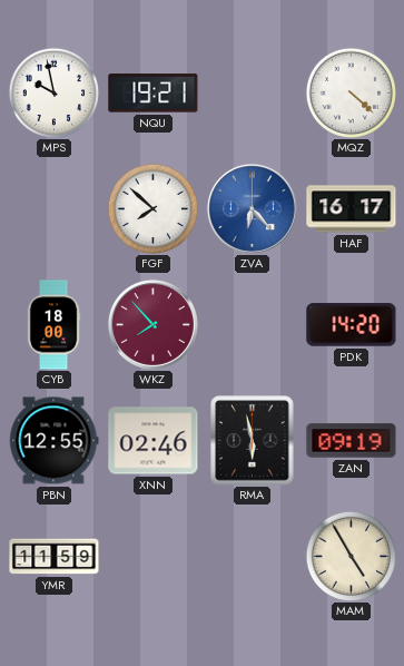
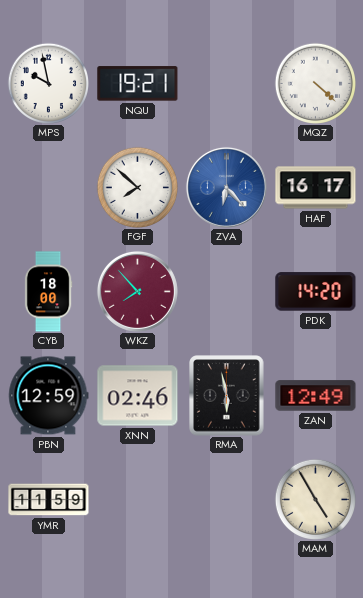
PBN: 12:55 -> 12:59 (49, 396)
ZAN: 09:19 -> 12:49 (316, 396)
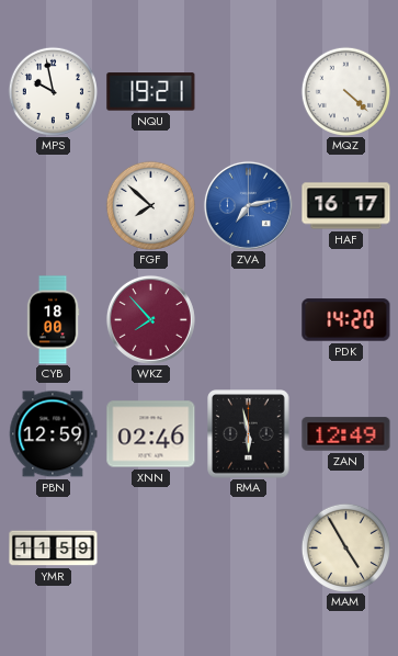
ZVA: 6:23 -> 7:13 (248, 205)
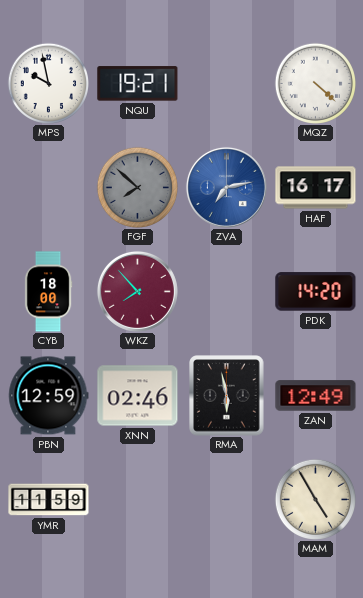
FGF dial: white -> grey (137, 187)
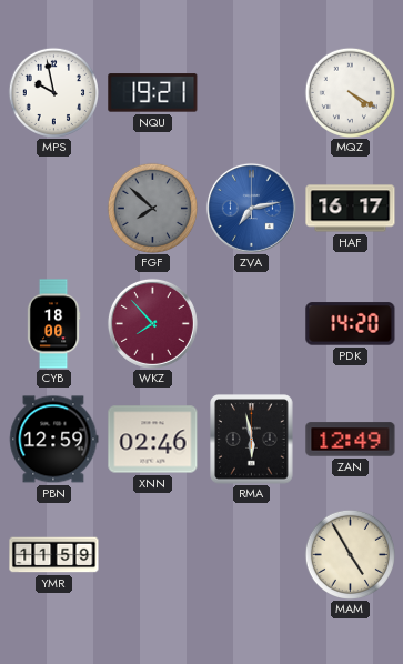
MQZ: 4:22 -> 4:20 (350, 92)
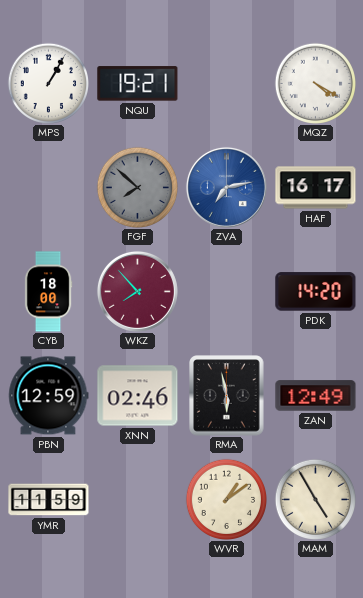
MPS: 9:58 -> 1:05 (48, 83)
WVR: none -> 1:09 (226, 499)
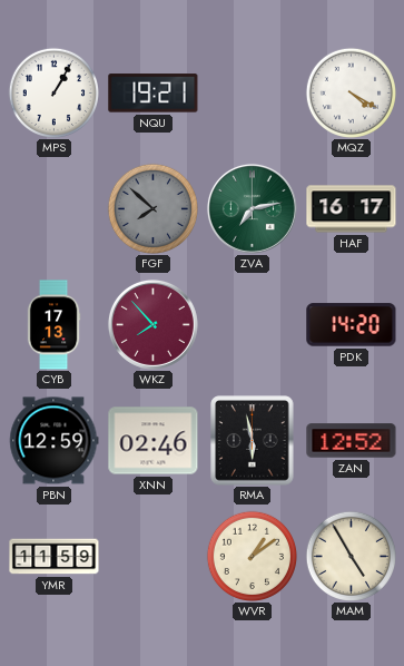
ZVA dial: blue -> green (252, 208)
CYB: 18:00 -> 17:13 (53, 325)
ZAN: 12:49 -> 12:52 (352, 441)
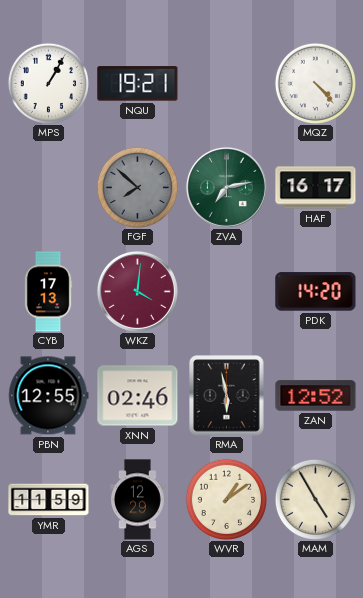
MQZ: 4:20 -> 4:23 (315, 83)
WKZ: 7:53 -> 4:01 (137, 291)
PBN: 12:59 -> 12:55 (49, 396)
AGS: none -> 12:29 (138, 500)
